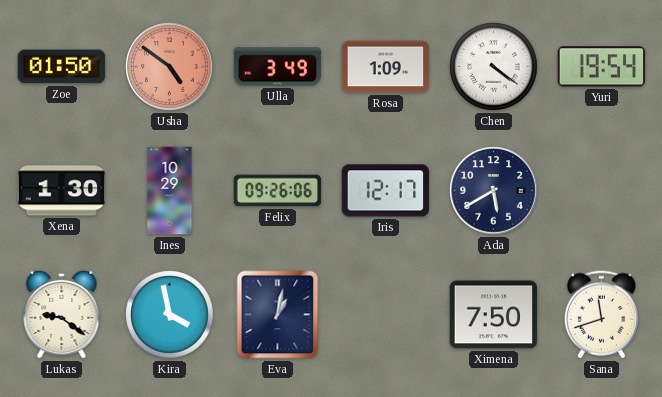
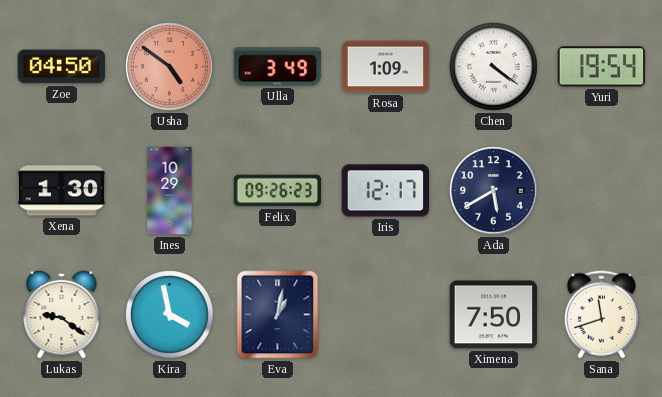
Zoe: 01:50 -> 04:50 (62, 67)
Felix: 09:26:06 -> 09:26:23 (278, 191)
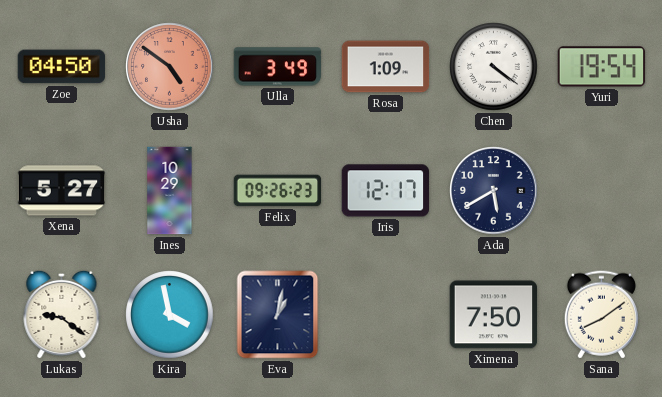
Xena: 1:30 -> 5:27 (62, 191)
Sana: 11:42 -> 8:09 (601, 315)
